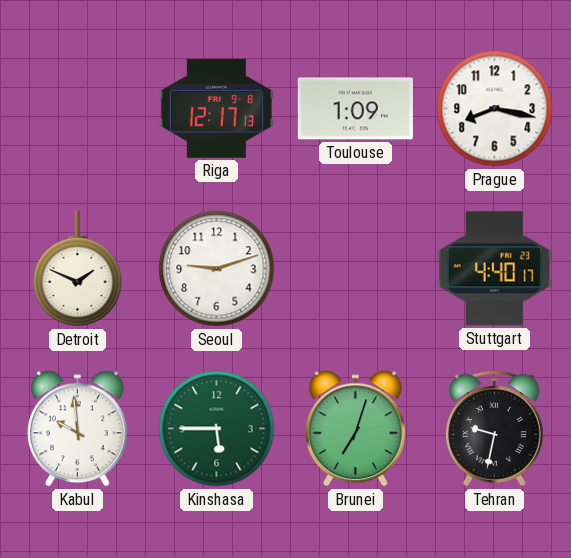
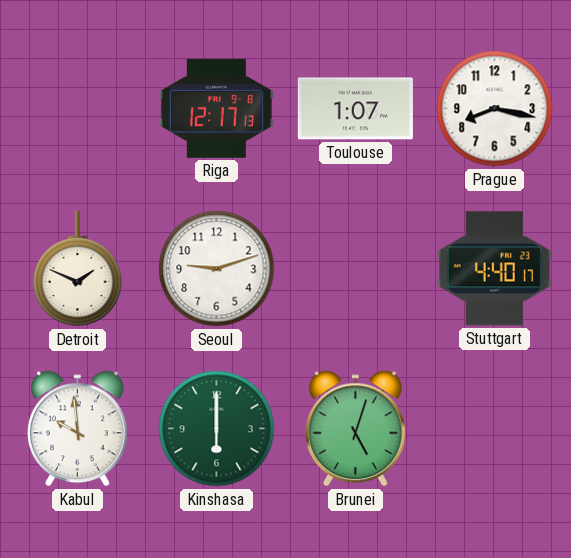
Toulouse: 1:09 -> 1:07 (355, 109)
Kinshasa: 5:45 -> 6:00 (217, 429)
Brunei: 7:03 -> 5:03 (355, 429)
Tehran: 9:32 -> none (495, 429)
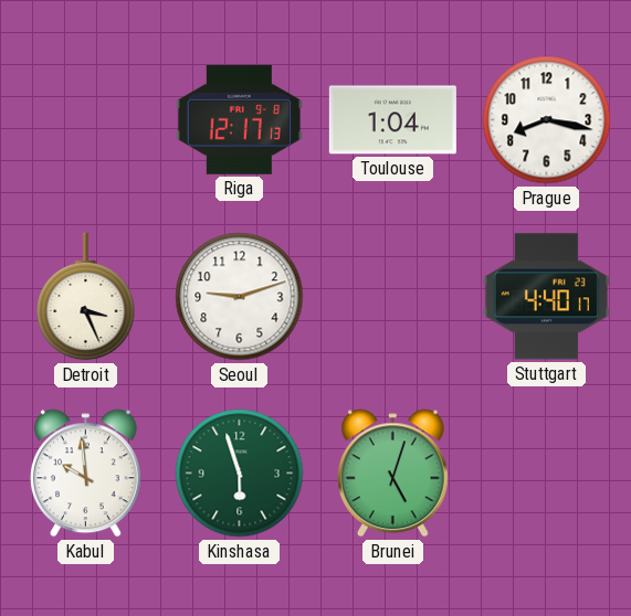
Toulouse: 1:07 -> 1:04 (392, 120)
Detroit: 1:49 -> 3:26 (86, 297)
Kinshasa: 6:00 -> 5:57 (240, 474)
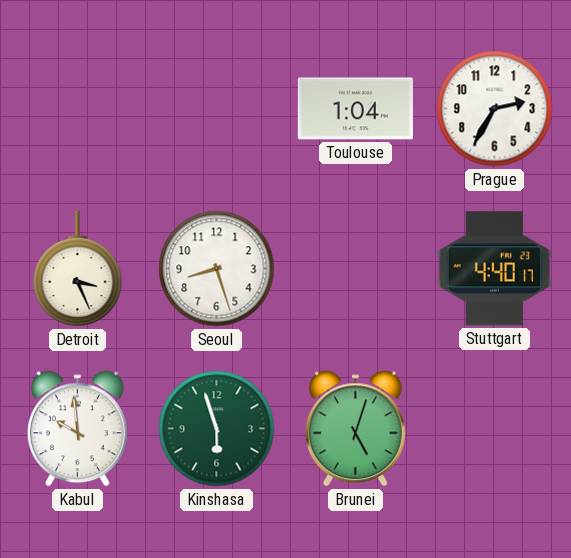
Riga: 12:17 -> none (239, 119)
Prague: 8:17 -> 2:35 (495, 109)
Seoul: 9:12 -> 8:27 (217, 269)
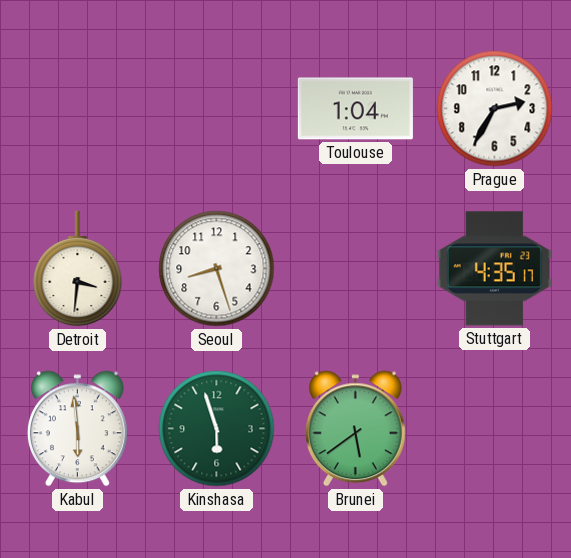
Detroit: 3:26 -> 3:31 (78, 269)
Stuttgart: 4:40 -> 4:35 (494, 269)
Kabul: 9:59 -> 5:59 (77, 429)
Brunei: 5:03 -> 5:39 (355, 429)
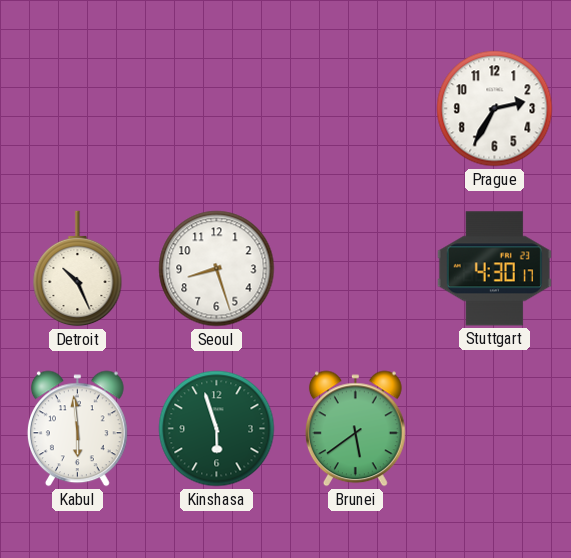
Toulouse: 1:04 -> none (355, 109)
Detroit: 3:31 -> 10:26 (78, 269)
Stuttgart: 4:35 -> 4:30 (494, 269)
